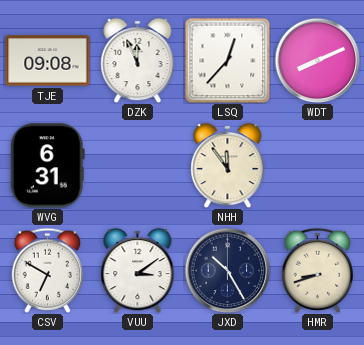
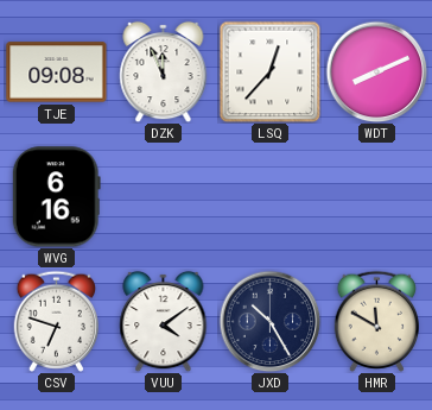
WVG: 6:31 -> 6:16 (56, 197)
NHH: 11:54 -> none (228, 165)
CSV: 6:50 -> 6:48 (56, 321)
VUU: 3:09 -> 4:09 (164, 321)
HMR: 8:42 -> 11:50 (376, 321)
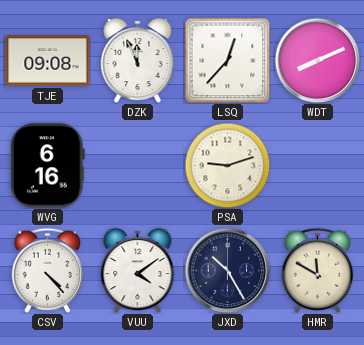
PSA: none -> 9:12 (227, 165)
CSV: 6:48 -> 4:23 (47, 270)
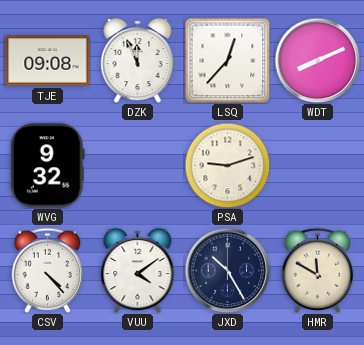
WVG: 6:16 -> 9:32 (47, 166)
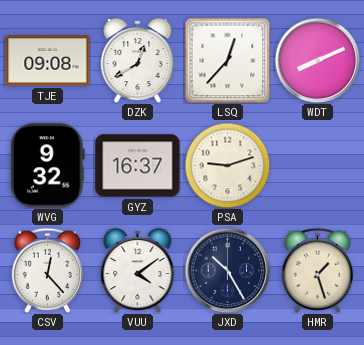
DZK: 11:56 -> 12:40 (138, 60)
GYZ: none -> 16:37 (138, 166)
CSV: 4:23 -> 12:23 (47, 270)
HMR: 11:50 -> 1:27 (317, 270)
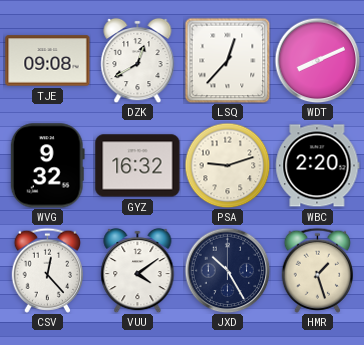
GYZ: 16:37 -> 16:32 (138, 166)
WBC: none -> 2:20 (318, 166)
